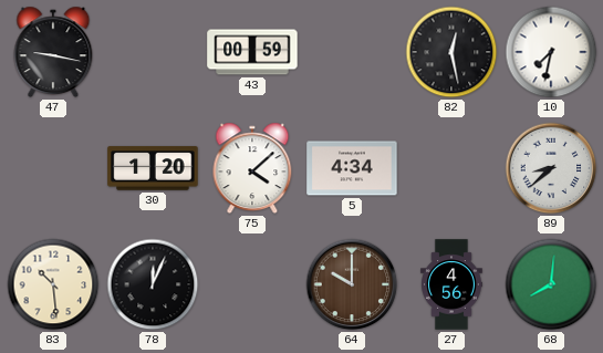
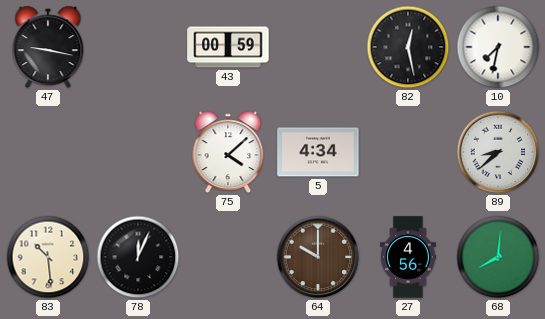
30: 1:20 -> none (153, 168)
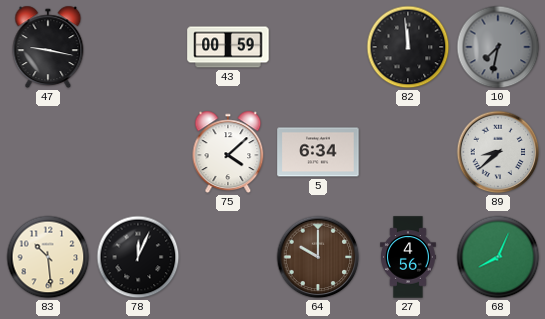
82: 12:28 -> 11:59 (408, 47)
10 dial: white -> grey (498, 47)
5: 4:34 -> 6:34 (318, 152)
68: 8:01 -> 8:04 (498, 257)
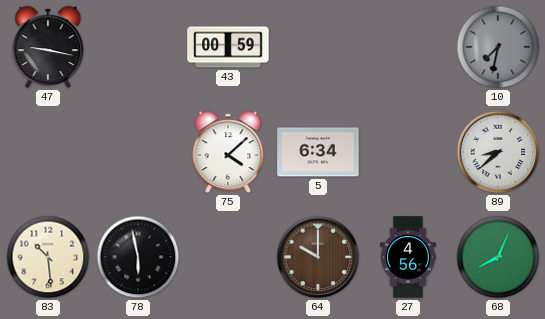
82: 11:59 -> none (408, 47)
78: 12:04 -> 5:58 (138, 257)
